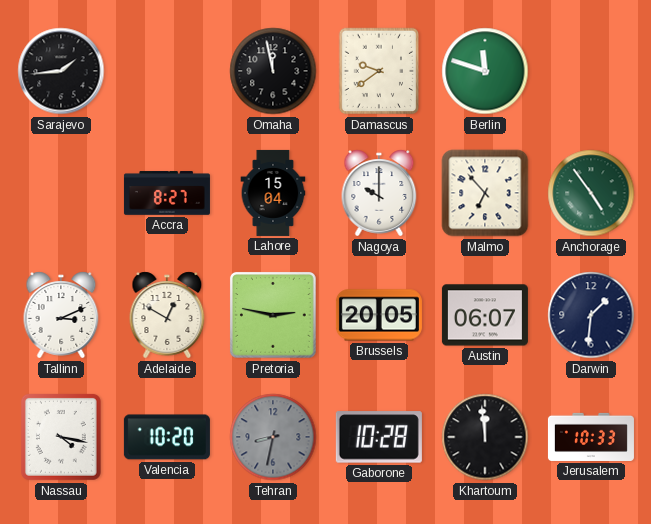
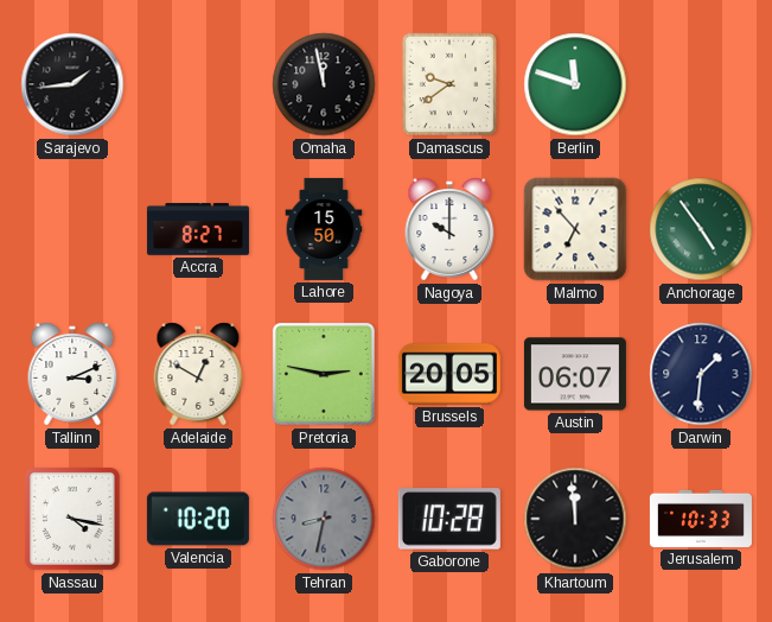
Lahore: 15:04 -> 15:50 (324, 229)
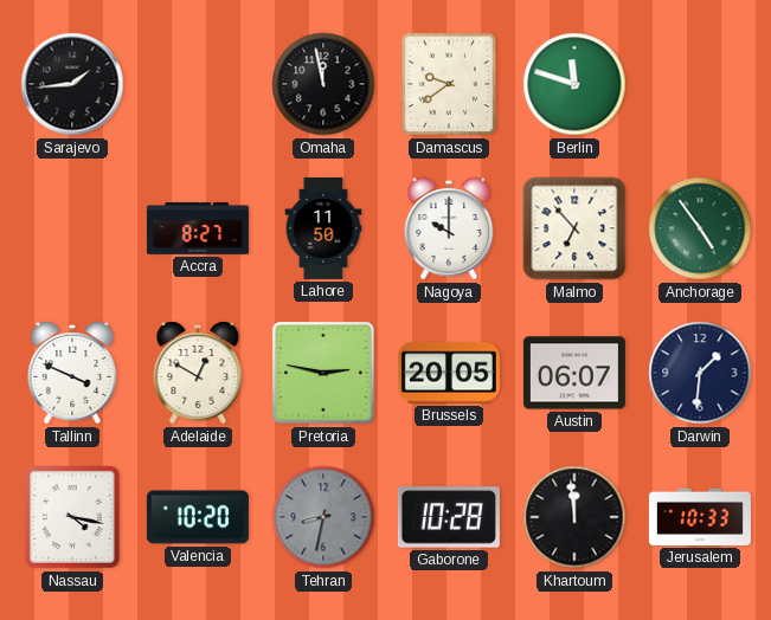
Lahore: 15:50 -> 11:50 (323, 228)
Tallinn: 3:11 -> 3:49 (72, 373)
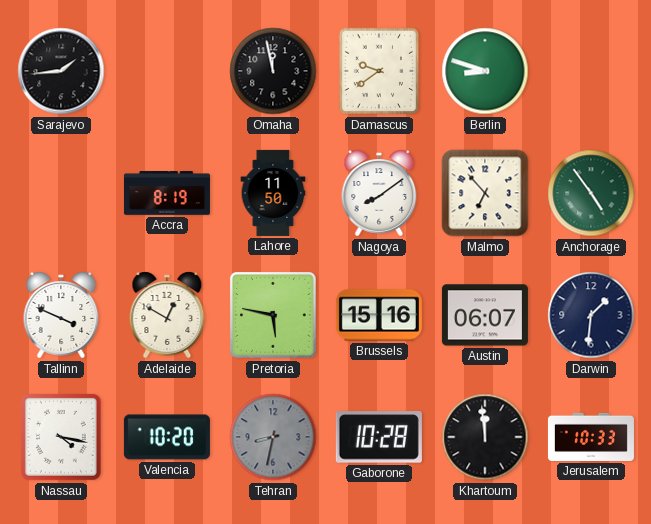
Berlin: 11:48 -> 8:48 (485, 71)
Accra: 8:27 -> 8:19 (167, 193)
Nagoya: 10:00 -> 8:09 (379, 193)
Pretoria: 2:47 -> 5:47 (273, 315)
Brussels: 20:05 -> 15:16 (379, 315)
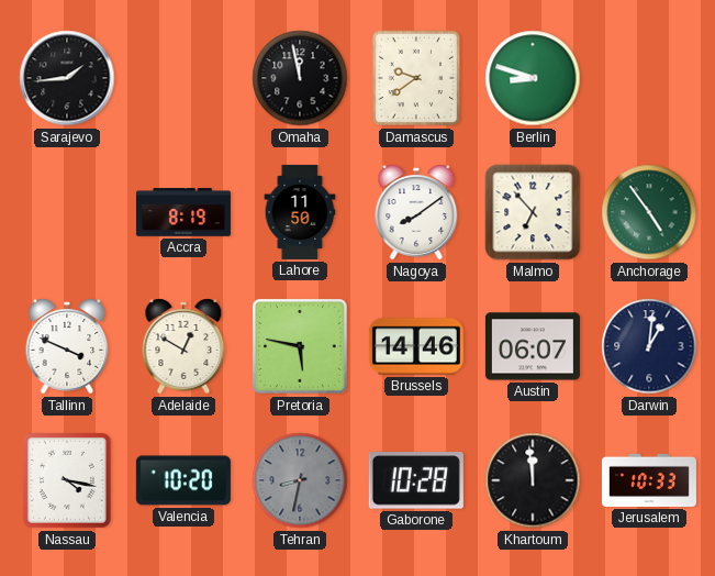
Brussels: 15:16 -> 14:46 (416, 346)
Darwin: 1:31 -> 1:01 (649, 346)
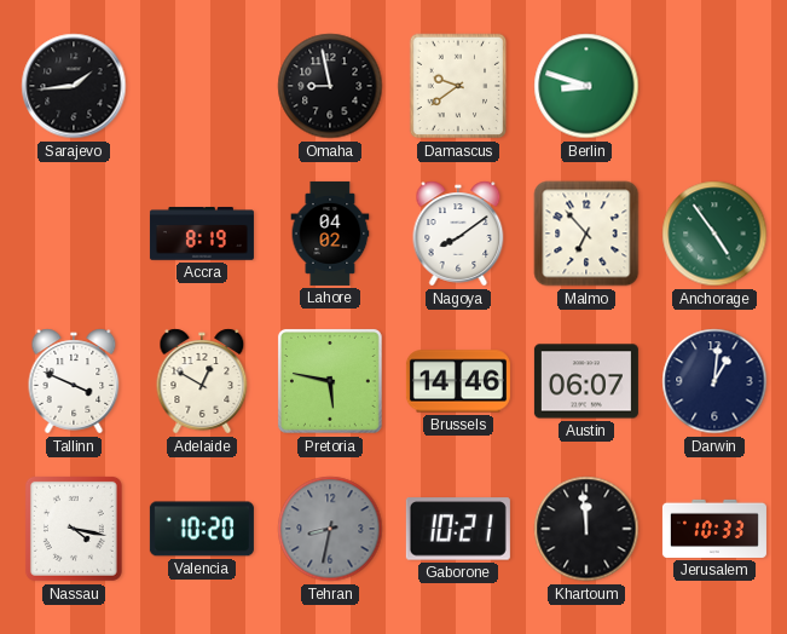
Omaha: 11:58 -> 8:58 (330, 86)
Lahore: 11:50 -> 04:02 (330, 234)
Gaborone: 10:28 -> 10:21 (458, 529)
